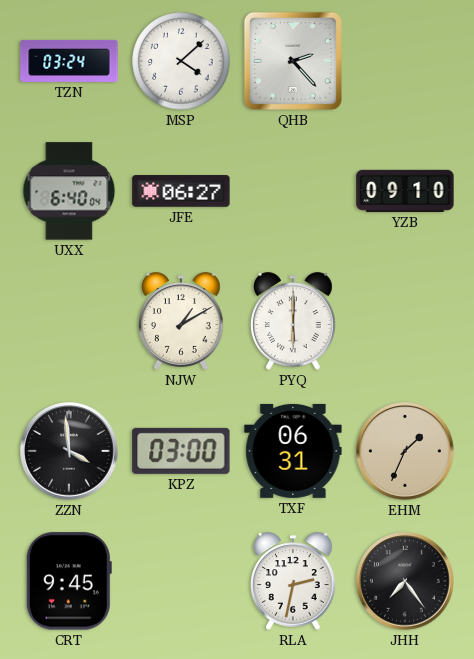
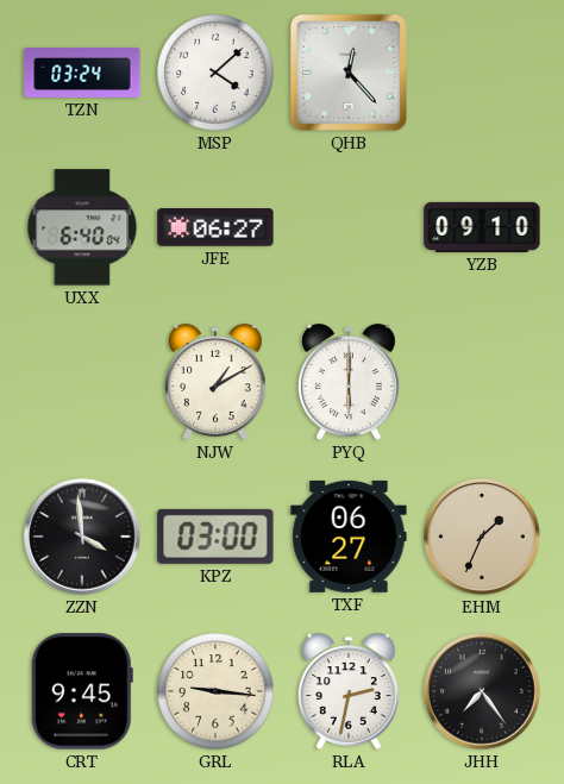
QHB: 2:23 -> 12:23 (349, 73)
TXF: 06:31 -> 06:27 (349, 537)
GRL: none -> 9:16 (215, 691)
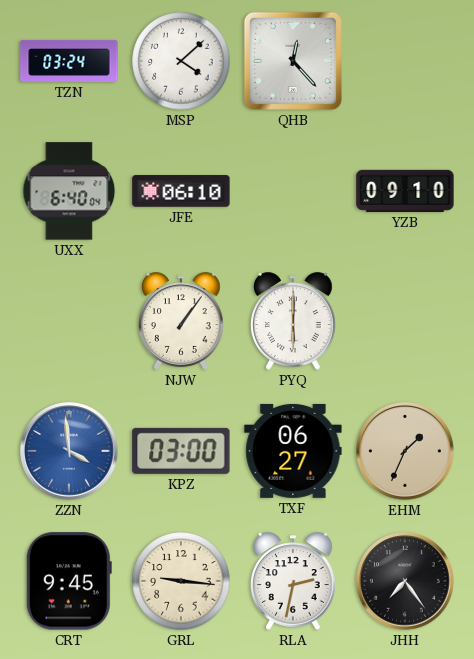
JFE: 06:27 -> 06:10 (181, 191)
NJW: 1:10 -> 1:06 (182, 321)
ZZN dial: black -> blue (69, 451)
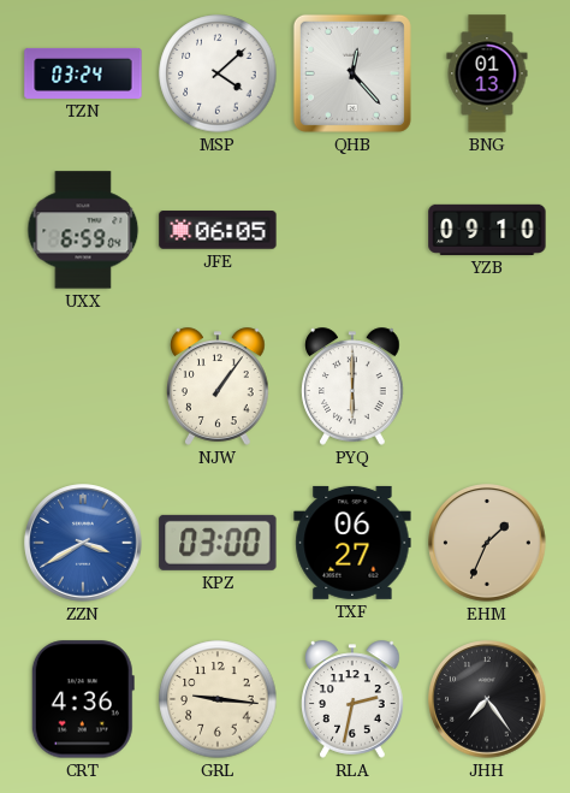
BNG: none -> 01:13 (487, 73)
UXX: 6:40 -> 6:59 (83, 230)
JFE: 06:10 -> 06:05 (218, 230)
ZZN: 3:59 -> 3:40 (83, 543)
CRT: 9:45 -> 4:36 (83, 699)
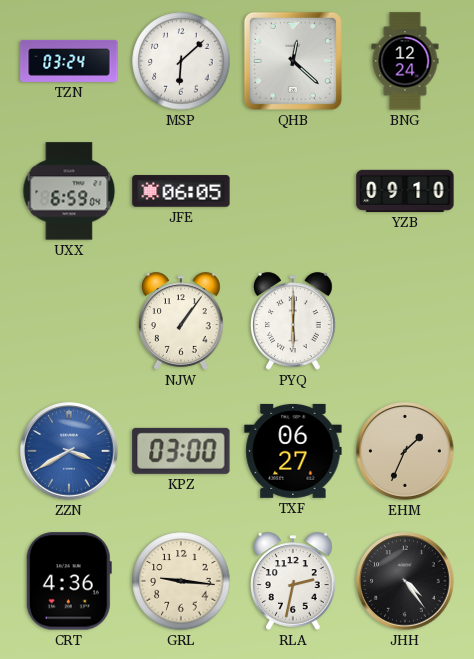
MSP: 4:08 -> 6:08 (181, 61)
QHB: 12:23 -> 12:22 (293, 61)
BNG: 01:13 -> 12:24 (405, 61)
JHH: 7:24 -> 4:24 (405, 581)
